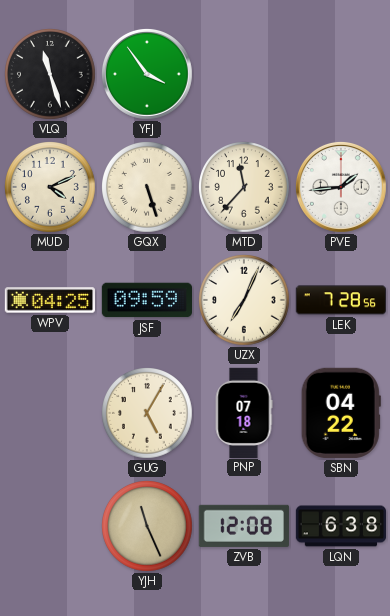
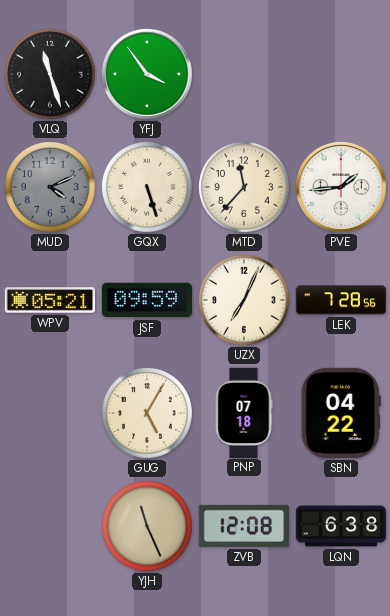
MUD dial: cream -> grey (51, 188)
WPV: 04:25 -> 05:21 (49, 300)
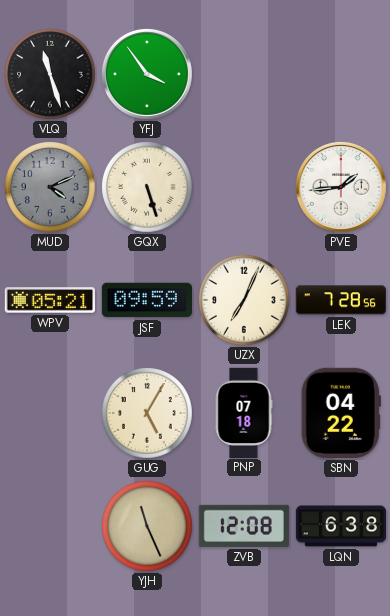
MTD: 11:37 -> none (245, 188)
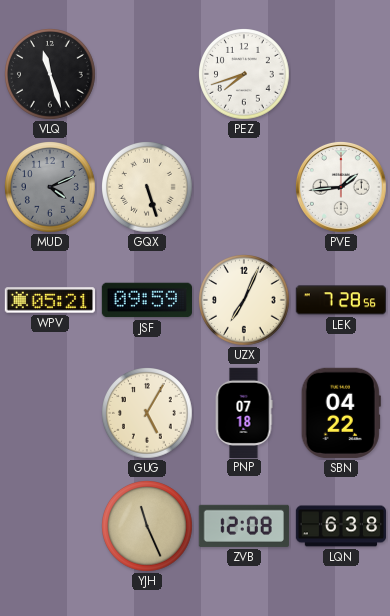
YFJ: 3:54 -> none (147, 74)
PEZ: none -> 7:42 (245, 75)
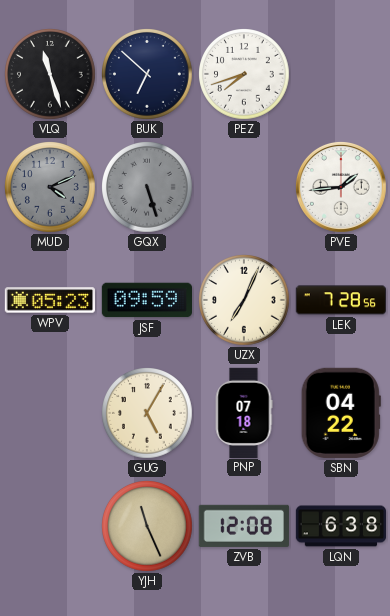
BUK: none -> 6:52 (148, 75)
GQX dial: cream -> grey (148, 188)
WPV: 05:21 -> 05:23 (49, 300)
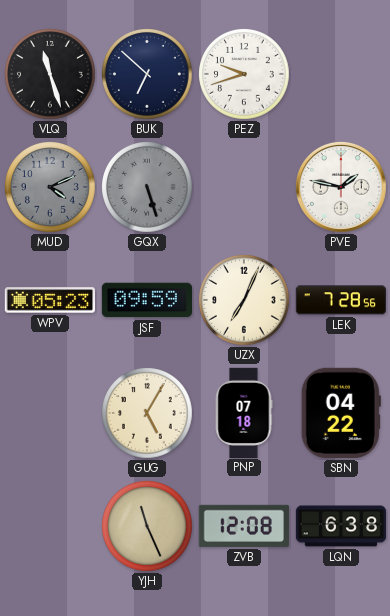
PEZ: 7:42 -> 9:42 (245, 75)
PVE: 1:44 -> 1:47 (341, 187)
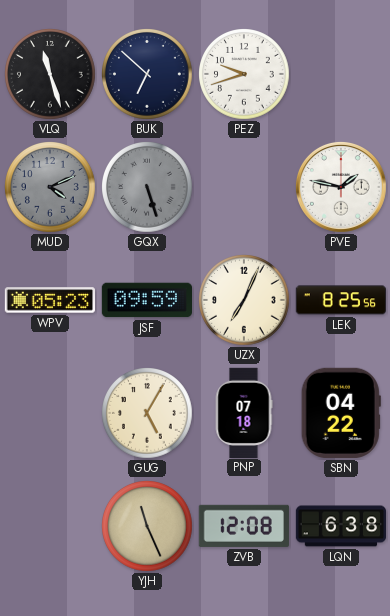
LEK: 7:28 -> 8:25 (341, 300)
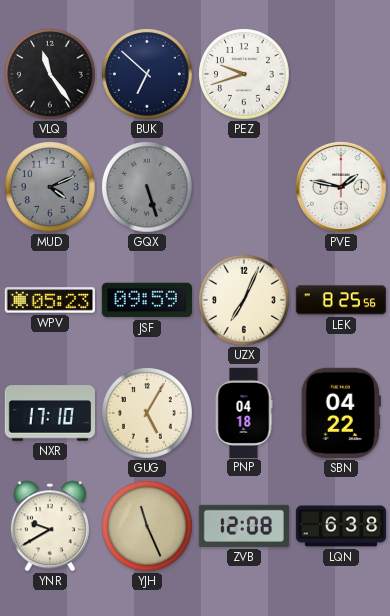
VLQ: 11:27 -> 11:24 (51, 75)
NXR: none -> 17:10 (49, 413)
PNP: 07:18 -> 04:18 (244, 412)
YNR: none -> 9:40 (50, 526)
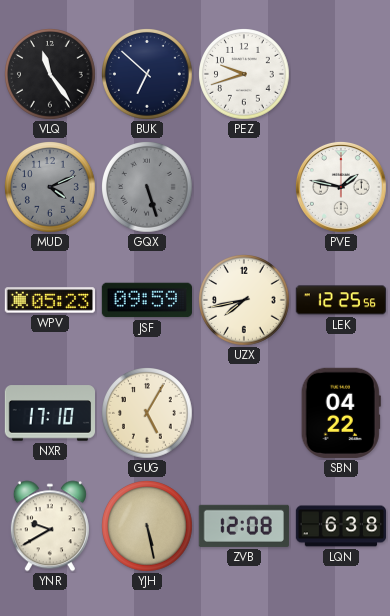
UZX: 7:04 -> 7:43 (245, 301)
LEK: 8:25 -> 12:25 (341, 300)
PNP: 04:18 -> none (244, 412)
YJH: 11:26 -> 5:28 (148, 527)
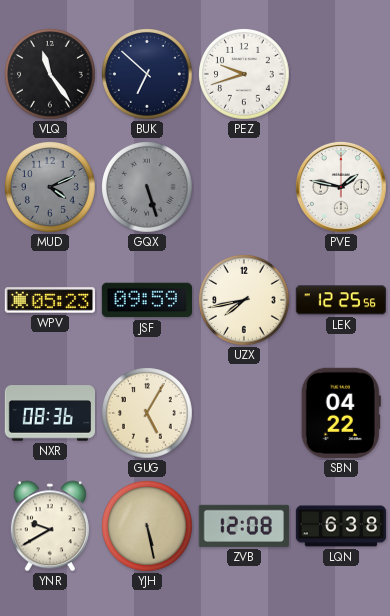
NXR: 17:10 -> 08:36 (49, 413)
